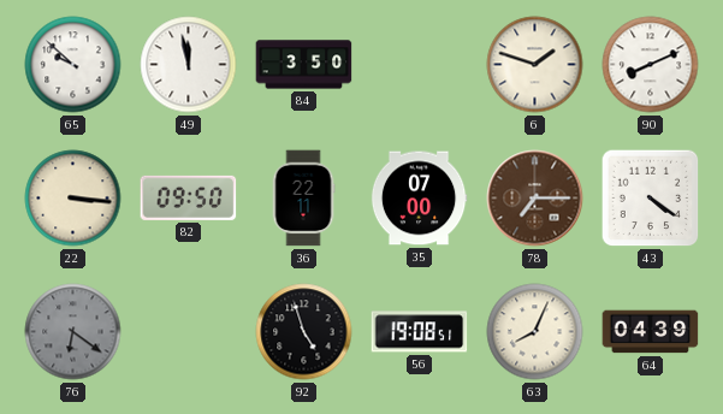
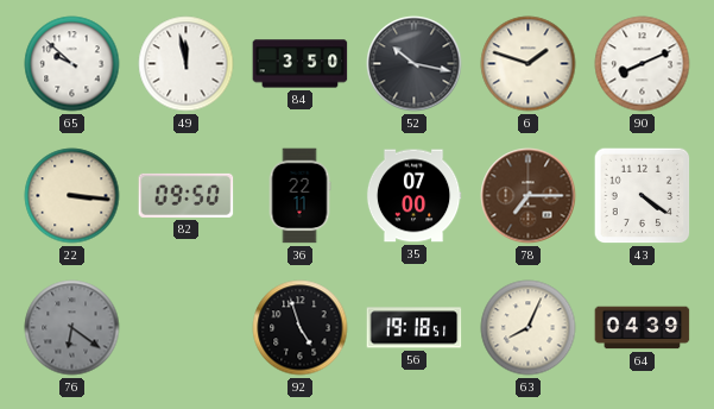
52: none -> 10:17 (415, 64)
56: 19:08 -> 19:18 (415, 328)
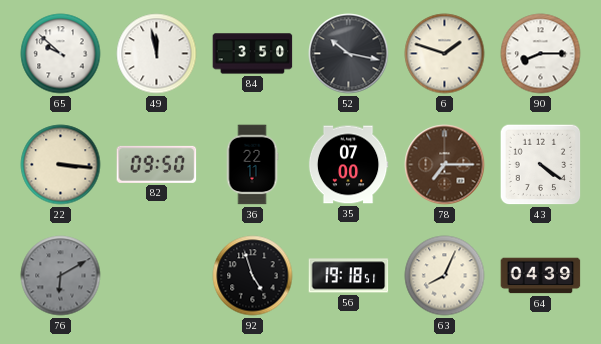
90: 8:11 -> 8:15 (541, 54)
76: 6:21 -> 6:10 (61, 276)
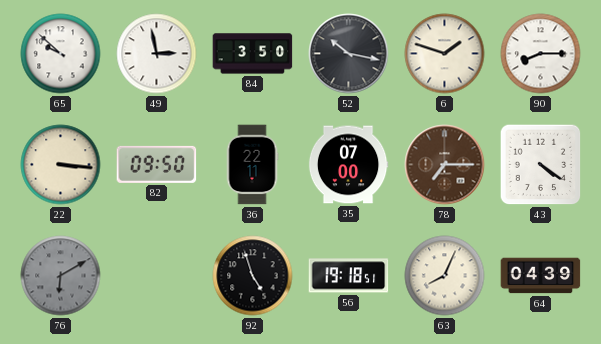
49: 11:58 -> 2:58 (157, 54)
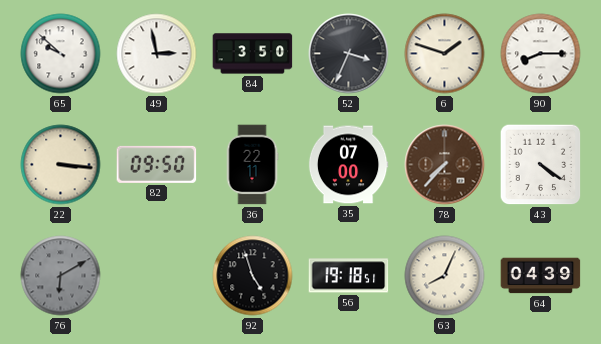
52: 10:17 -> 3:34 (349, 54)
78: 7:15 -> 7:37 (445, 165)
